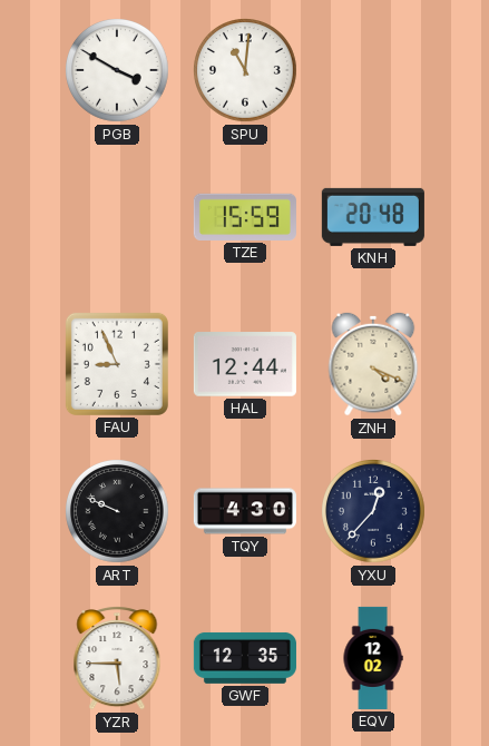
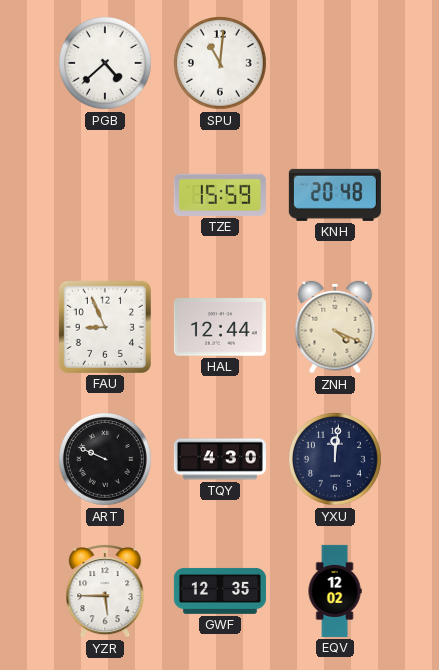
PGB: 3:50 -> 4:38 (106, 64)
YXU: 12:37 -> 12:01 (336, 460)
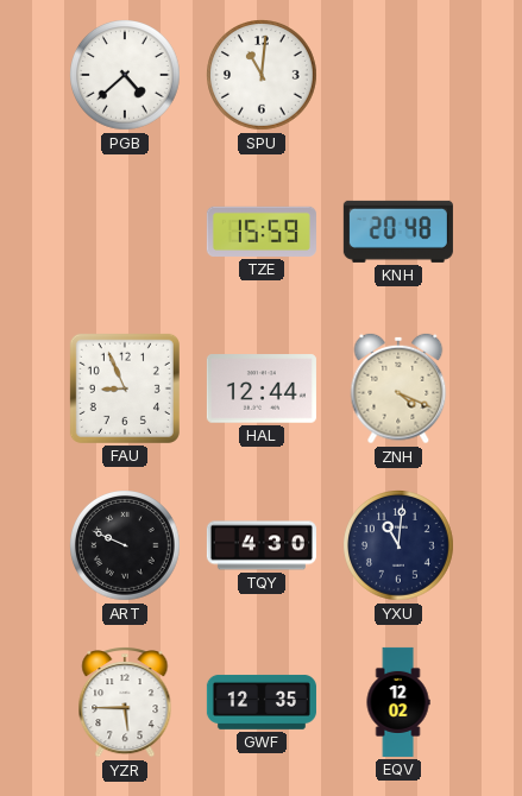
YXU: 12:01 -> 11:01 (400, 547)
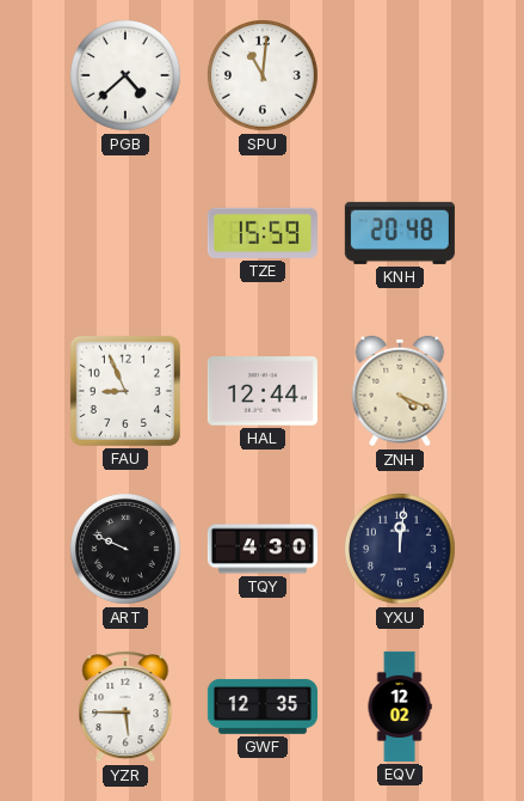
YXU: 11:01 -> 12:01 (401, 550)
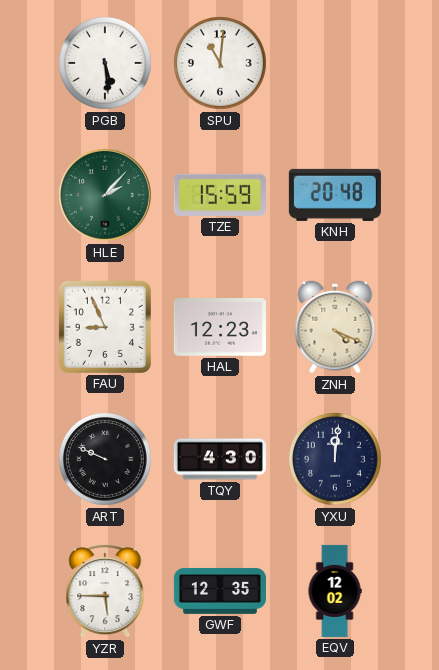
PGB: 4:38 -> 5:29 (106, 64)
HLE: none -> 2:07 (105, 195)
HAL: 12:44 -> 12:23 (220, 327)
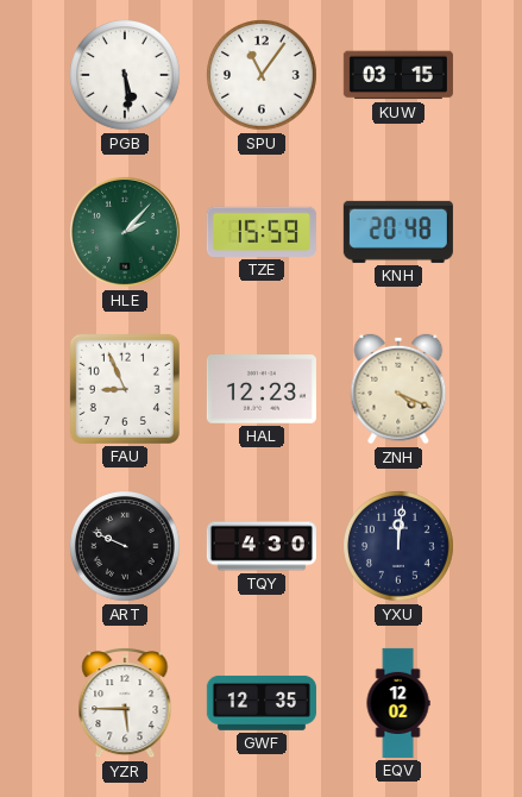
SPU: 11:01 -> 11:06 (263, 76)
KUW: none -> 03:15 (398, 75)
